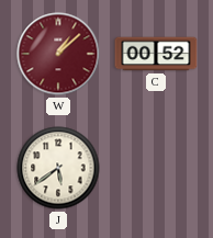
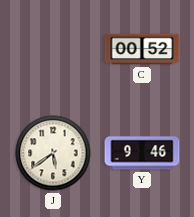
W: 1:08 -> none (58, 54)
Y: none -> 9:46 (142, 153)
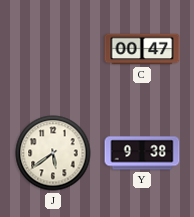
C: 00:52 -> 00:47 (142, 49)
Y: 9:46 -> 9:38 (142, 153)
